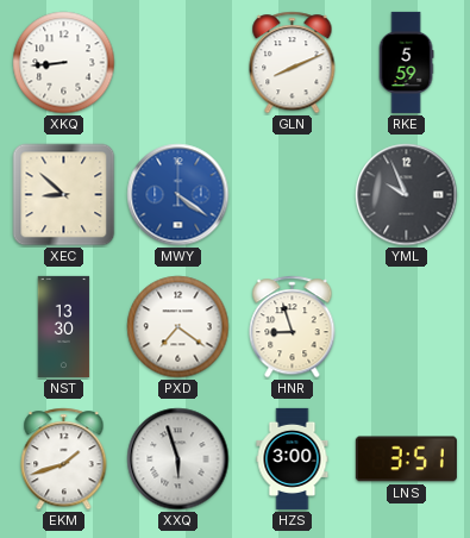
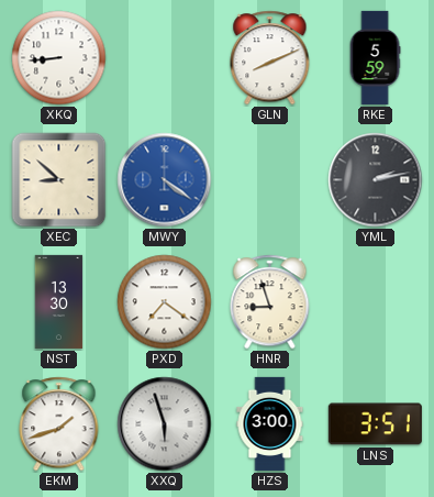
YML: 9:56 -> 2:13 (376, 180)
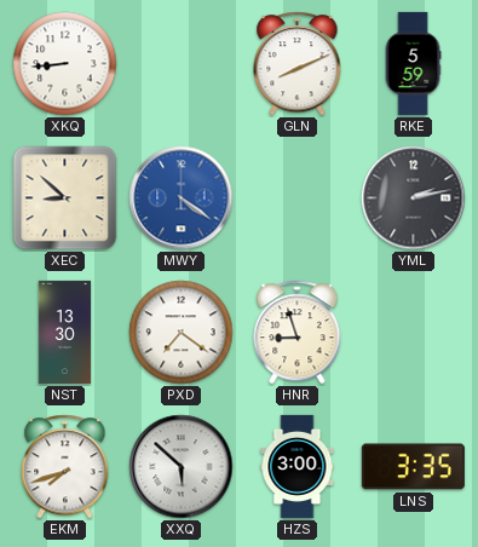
EKM: 1:42 -> 7:42 (65, 467)
XXQ: 5:57 -> 5:52 (182, 467)
LNS: 3:51 -> 3:35 (413, 467)
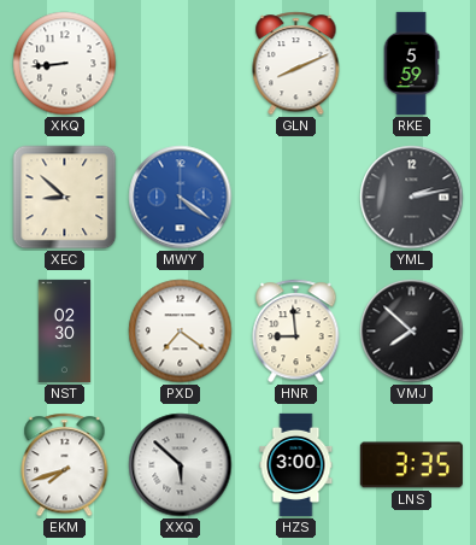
NST: 13:30 -> 02:30 (65, 330)
HNR: 8:57 -> 8:59 (296, 332)
VMJ: none -> 7:52 (412, 332)
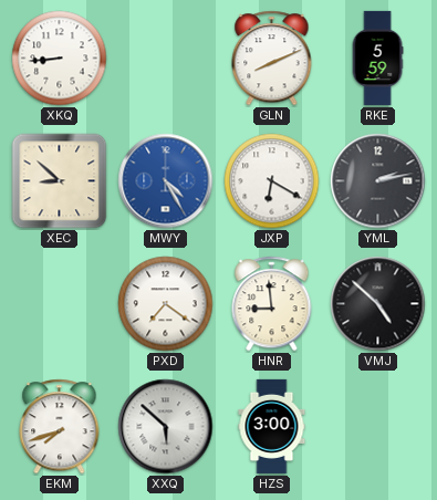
MWY: 4:21 -> 4:25 (166, 181)
JXP: none -> 6:20 (272, 181)
NST: 02:30 -> none (65, 330)
VMJ: 7:52 -> 4:52 (378, 304)
LNS: 3:35 -> none (411, 465)
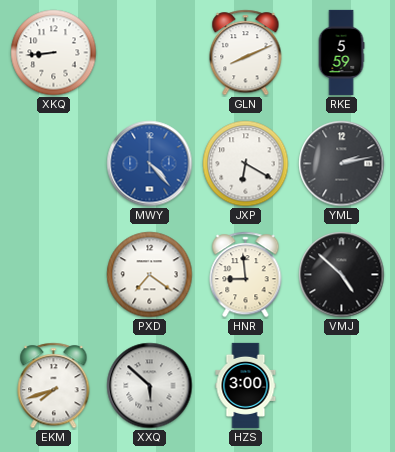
XEC: 8:52 -> none (60, 181)
MWY: 4:25 -> 4:23 (150, 164)
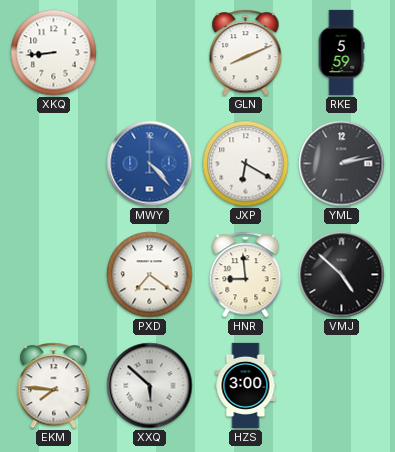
EKM: 7:42 -> 7:46 (54, 386)
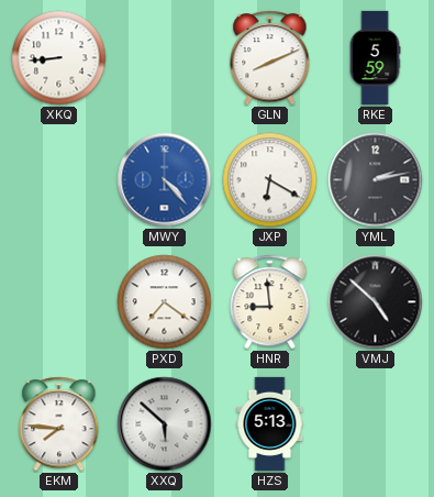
HZS: 3:00 -> 5:13 (270, 423)
